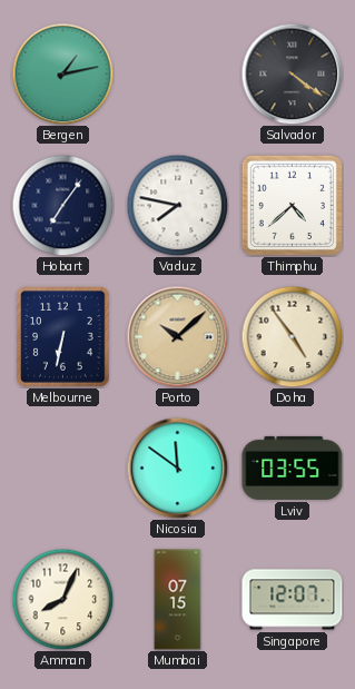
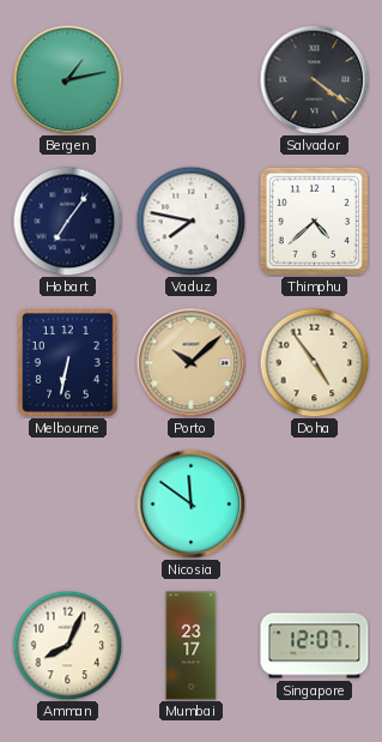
Lviv: 03:55 -> none (293, 467)
Mumbai: 07:15 -> 23:17 (192, 646)
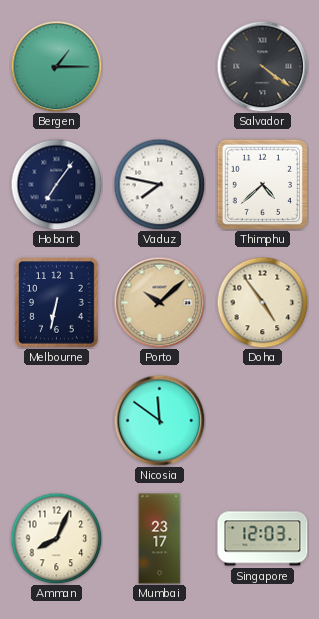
Bergen: 1:13 -> 1:15 (56, 66)
Singapore: 12:07 -> 12:03 (263, 539)
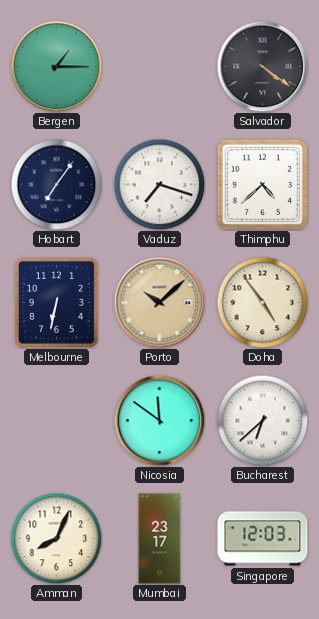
Vaduz: 7:47 -> 7:18 (159, 184)
Bucharest: none -> 6:38 (262, 420)
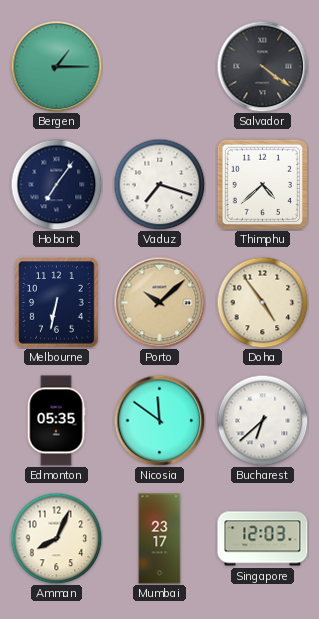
Edmonton: none -> 05:35 (56, 421)
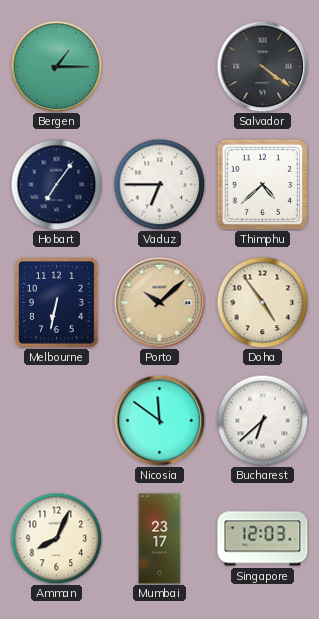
Vaduz: 7:18 -> 6:45 (159, 184)
Edmonton: 05:35 -> none (56, 421)
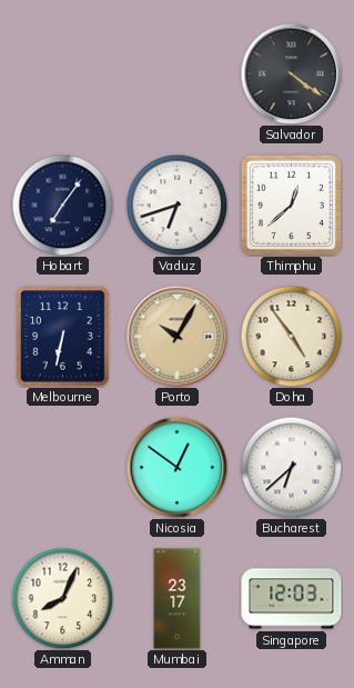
Bergen: 1:15 -> none (56, 66)
Vaduz: 6:45 -> 6:42 (176, 205)
Thimphu: 4:38 -> 12:38 (291, 205)
Porto: 10:08 -> 10:05 (176, 336)
Nicosia: 11:51 -> 12:51 (176, 467)
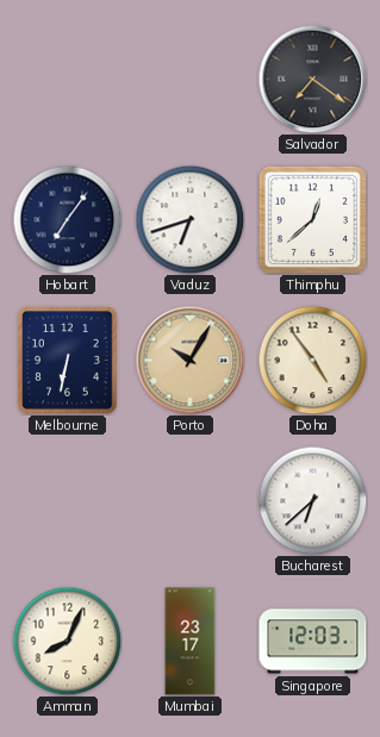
Salvador: 4:21 -> 7:21 (312, 79)
Nicosia: 12:51 -> none (176, 467)
